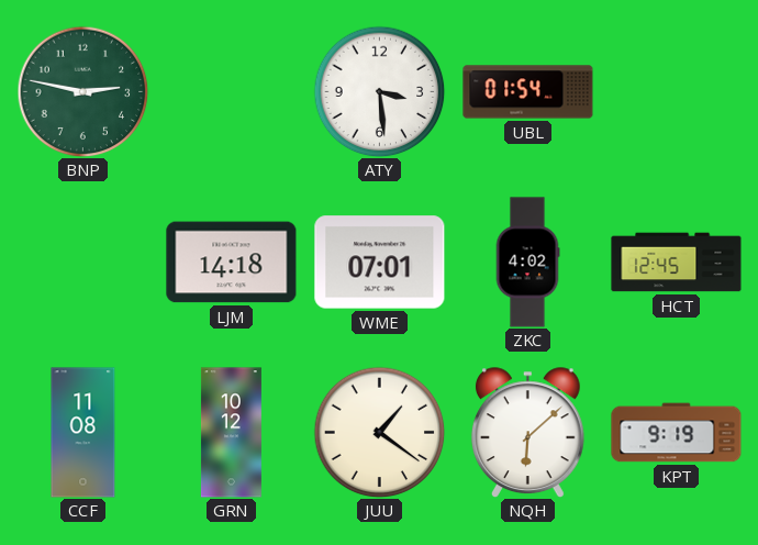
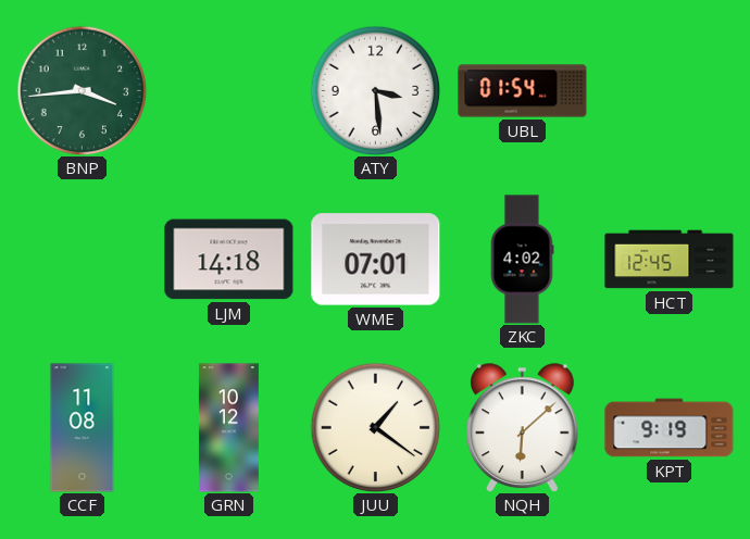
BNP: 2:47 -> 3:44 (82, 90)
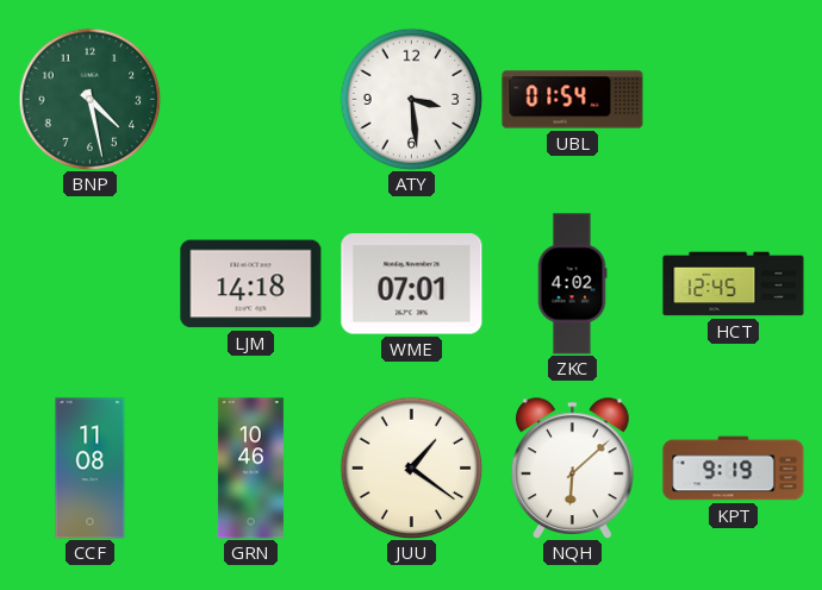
BNP: 3:44 -> 4:28 (89, 99)
GRN: 10:12 -> 10:46 (250, 469)
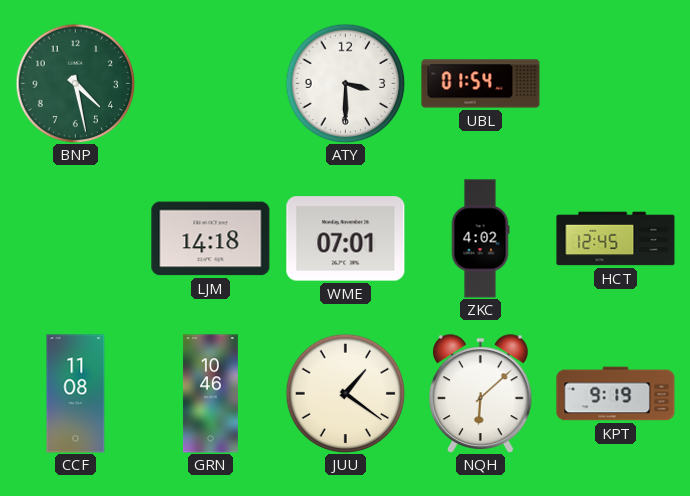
ATY: 3:29 -> 3:30 (345, 83)
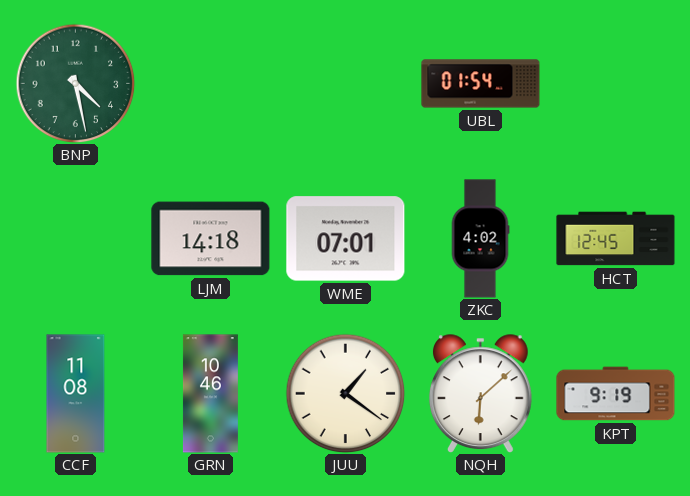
ATY: 3:30 -> none (345, 83)
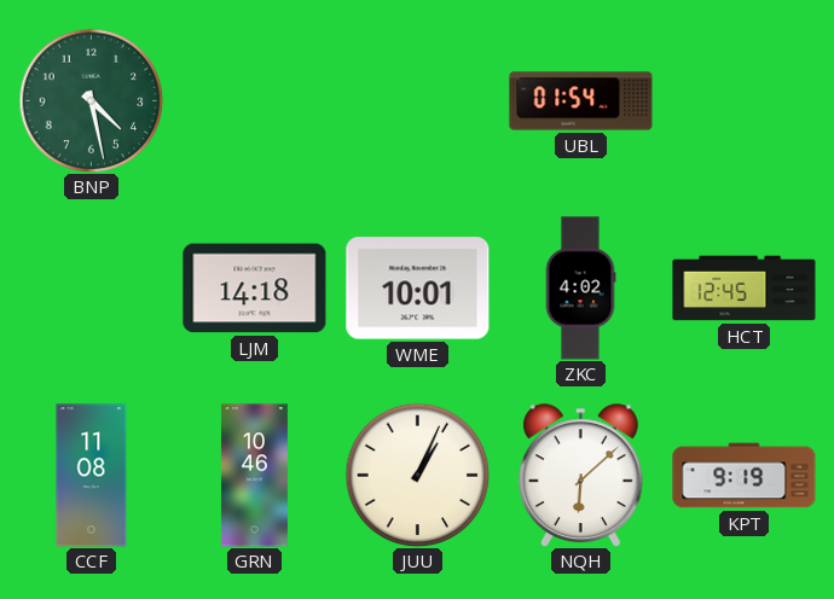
WME: 07:01 -> 10:01 (418, 289)
JUU: 1:21 -> 1:04 (417, 475)
